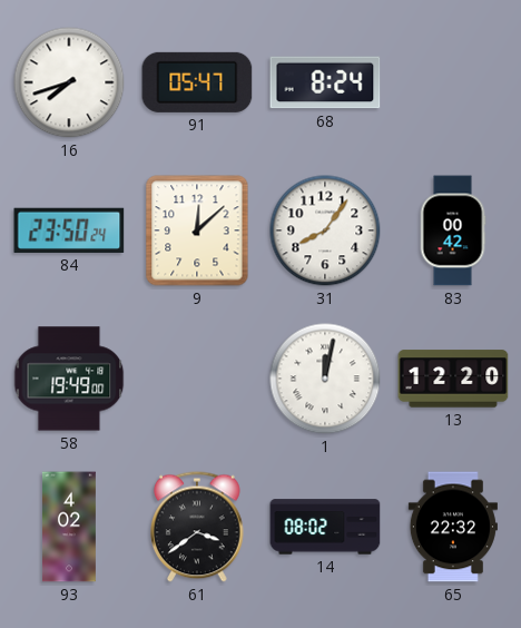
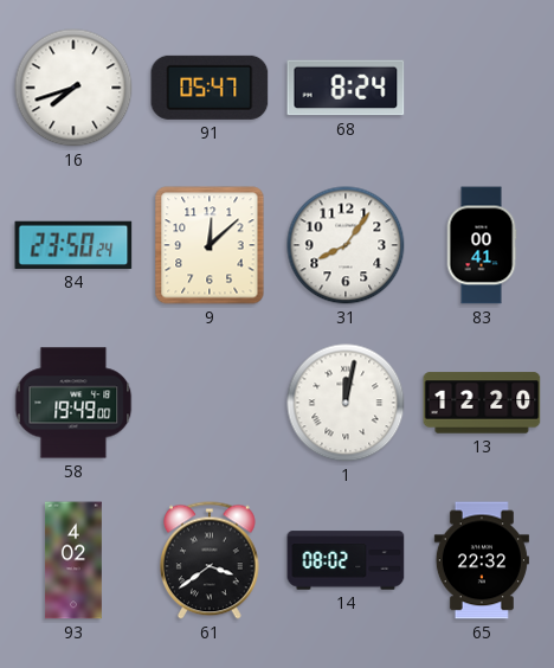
83: 00:42 -> 00:41 (482, 245)
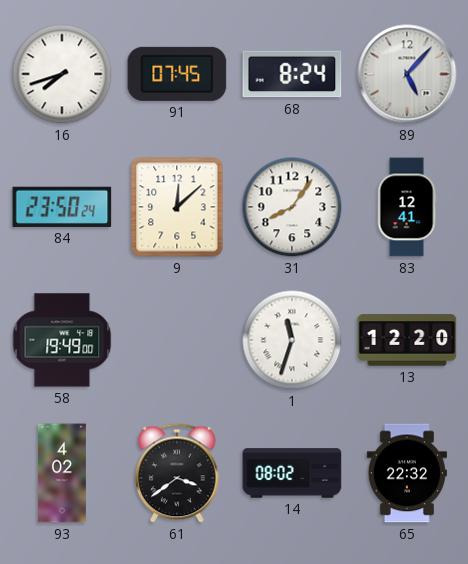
91: 05:47 -> 07:45 (177, 74)
89: none -> 5:07 (407, 74)
83: 00:41 -> 12:41 (407, 207)
1: 12:02 -> 11:33 (292, 340)
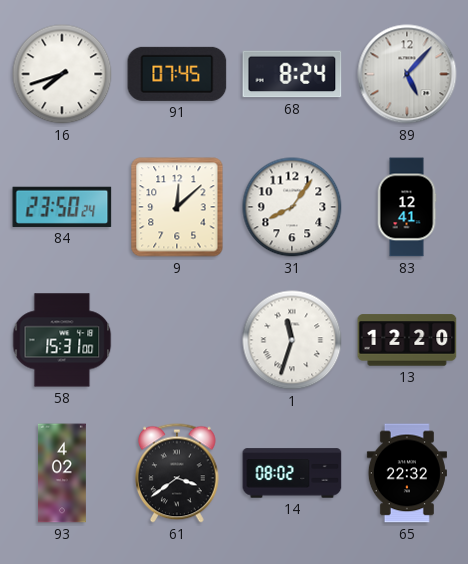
58: 19:49 -> 15:31 (62, 340)
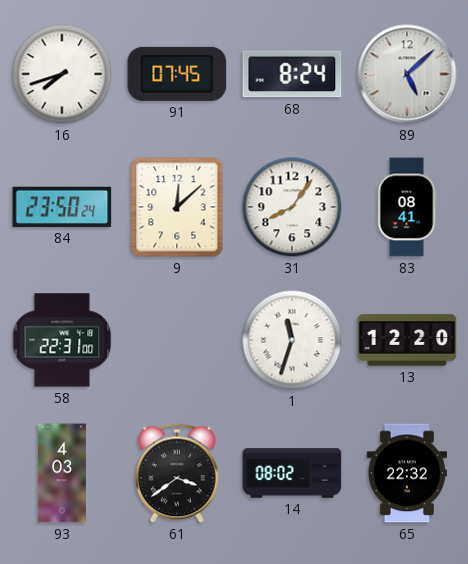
89: 5:07 -> 5:08 (407, 74)
83: 12:41 -> 08:41 (407, 207)
58: 15:31 -> 22:31 (62, 340)
93: 4:02 -> 4:03 (62, 473)
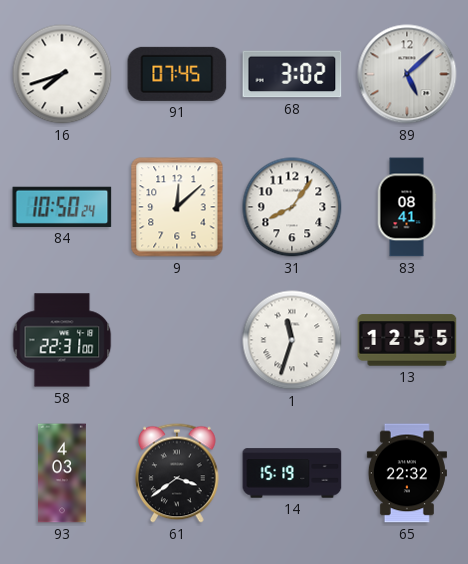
68: 8:24 -> 3:02 (292, 74)
84: 23:50 -> 10:50 (62, 207)
13: 12:20 -> 12:55 (407, 340)
14: 08:02 -> 15:19 (292, 473)
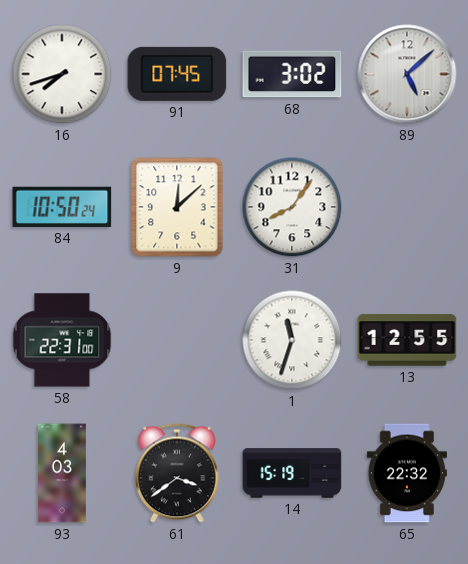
83: 08:41 -> none (407, 207)
